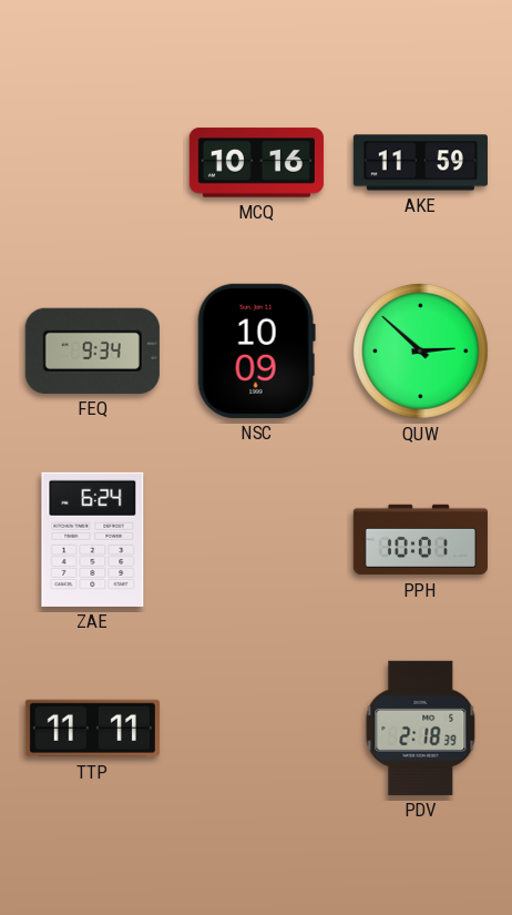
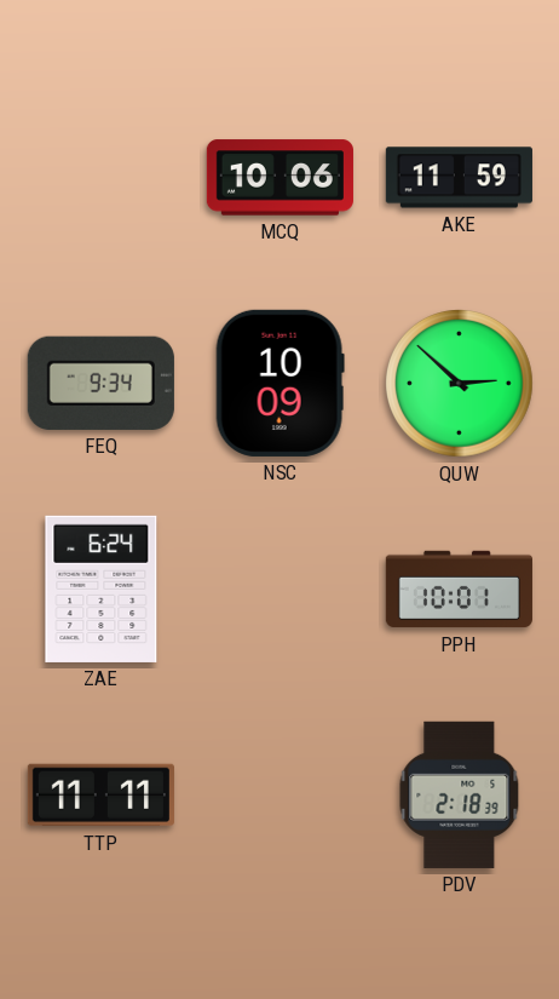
MCQ: 10:16 -> 10:06 (279, 178)
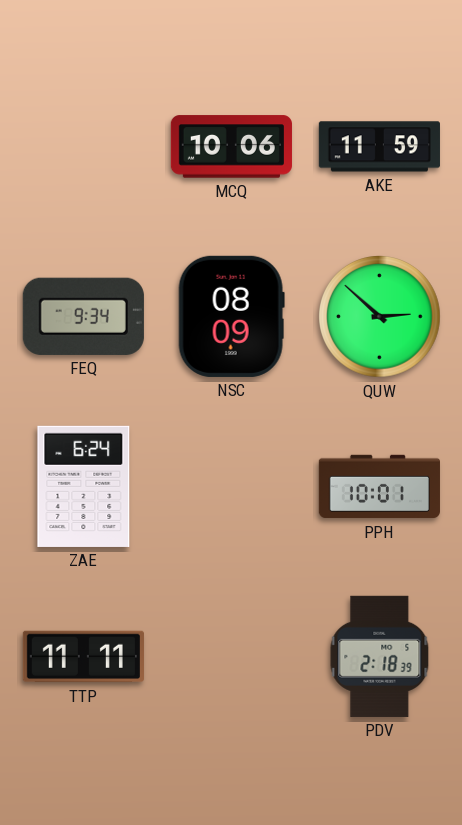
NSC: 10:09 -> 08:09 (231, 316)
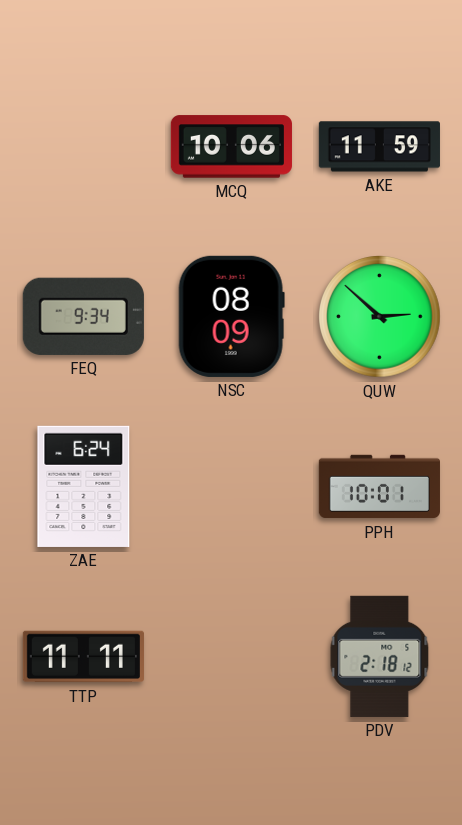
PDV: 2:18:39 -> 2:18:12 (380, 656)
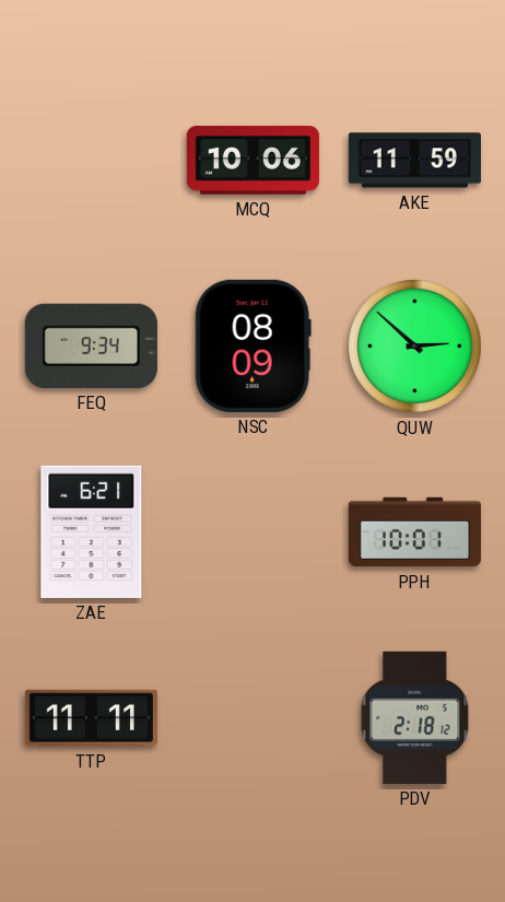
ZAE: 6:24 -> 6:21 (92, 531)
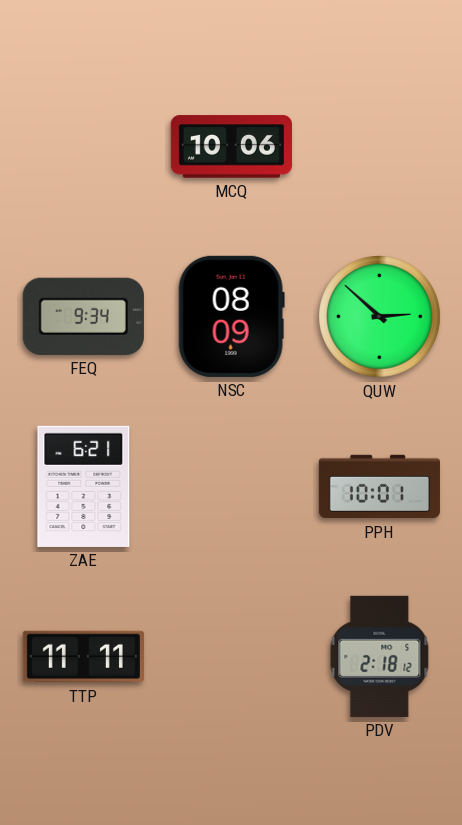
AKE: 11:59 -> none (414, 161)
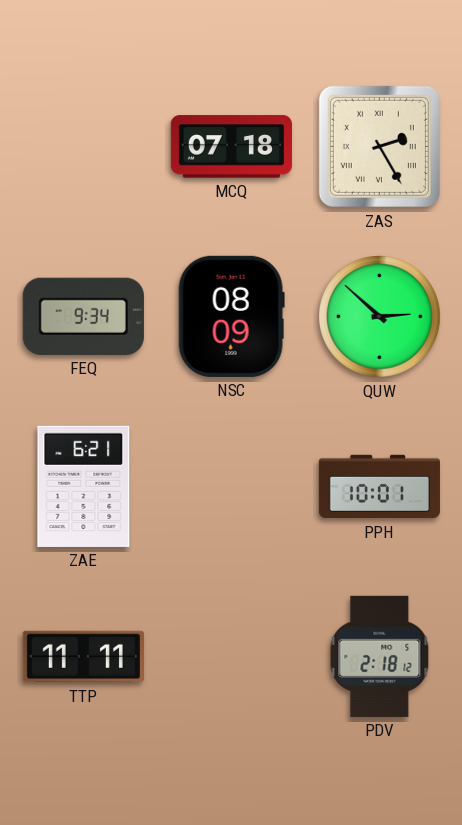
MCQ: 10:06 -> 07:18 (231, 147)
ZAS: none -> 2:25 (379, 146)
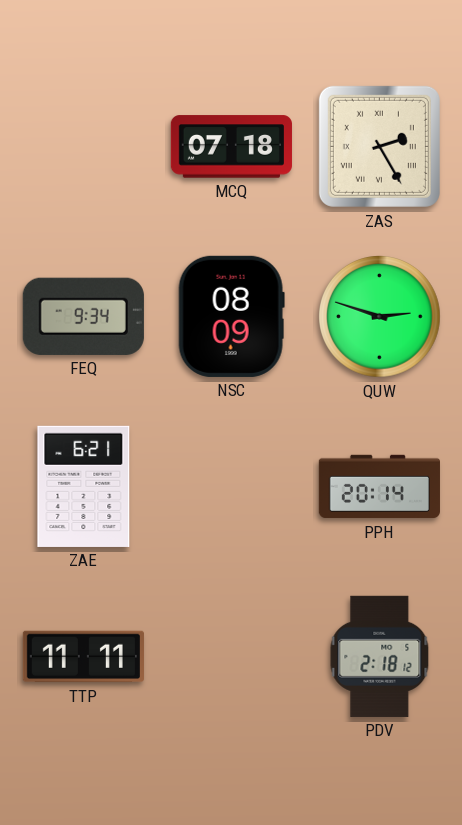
QUW: 2:52 -> 2:48 (380, 317)
PPH: 10:01 -> 20:14 (379, 487)
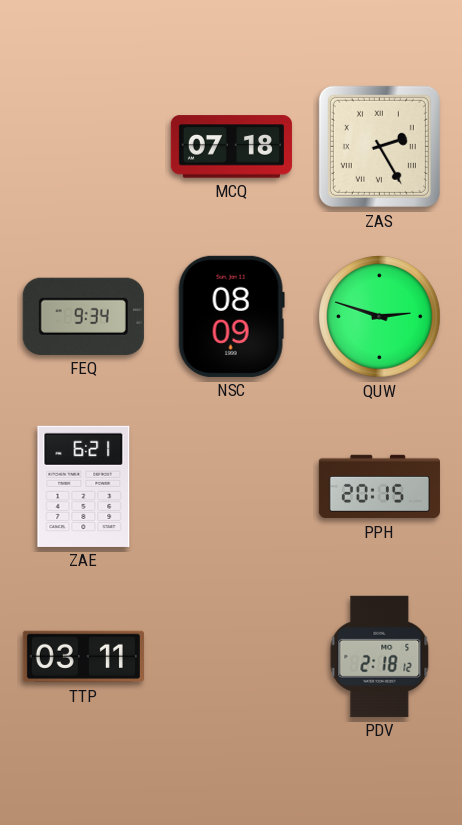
PPH: 20:14 -> 20:15 (379, 487)
TTP: 11:11 -> 03:11 (83, 657)
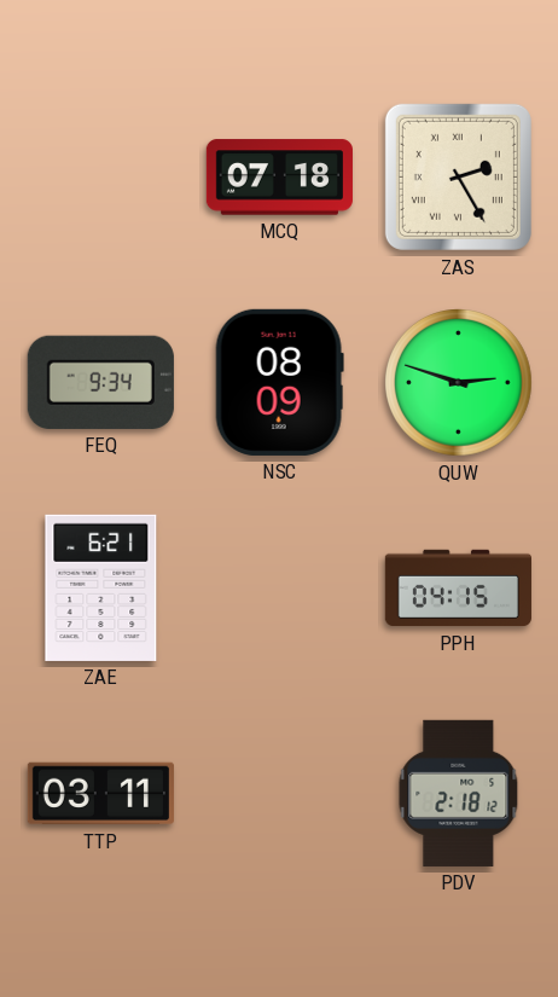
PPH: 20:15 -> 04:15 (458, 589)
